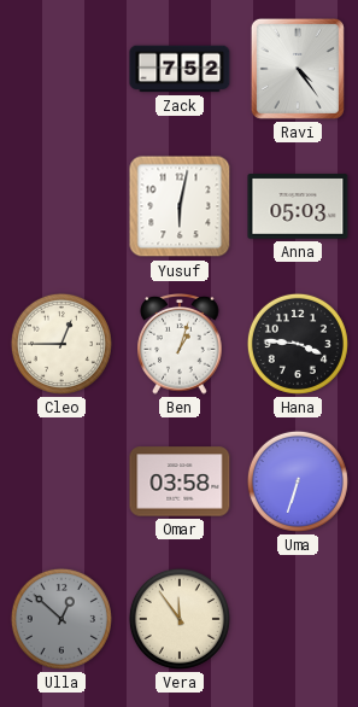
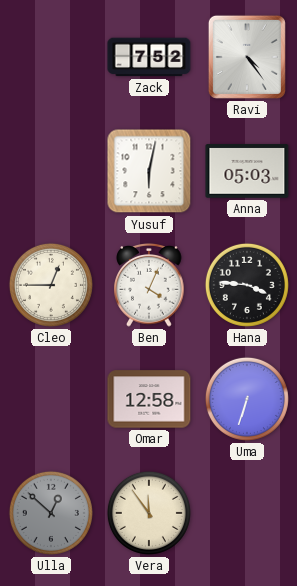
Ben: 1:03 -> 4:04 (149, 286)
Omar: 03:58 -> 12:58 (149, 399)
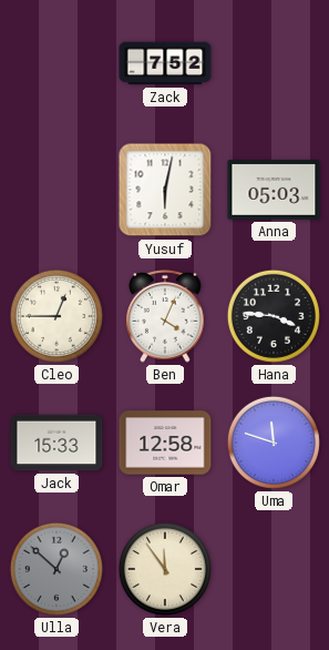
Ravi: 4:24 -> none (247, 57)
Jack: none -> 15:33 (56, 443)
Uma: 6:33 -> 11:48 (274, 443)
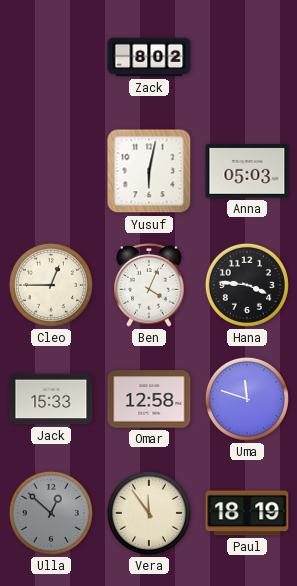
Zack: 7:52 -> 8:02 (149, 57)
Paul: none -> 18:19 (247, 513)
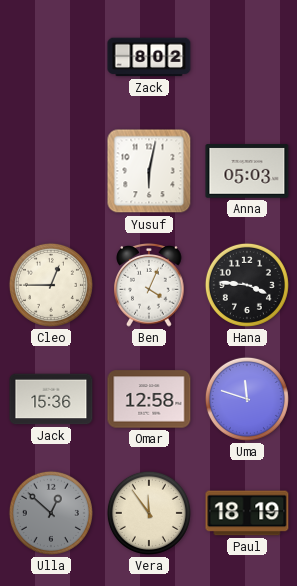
Jack: 15:33 -> 15:36 (51, 399)
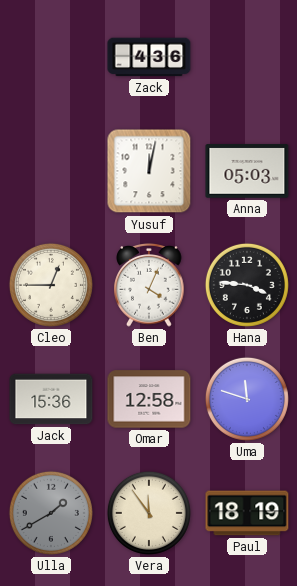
Zack: 8:02 -> 4:36 (149, 57)
Yusuf: 6:02 -> 12:02 (149, 171)
Ulla: 12:52 -> 1:40 (51, 513)
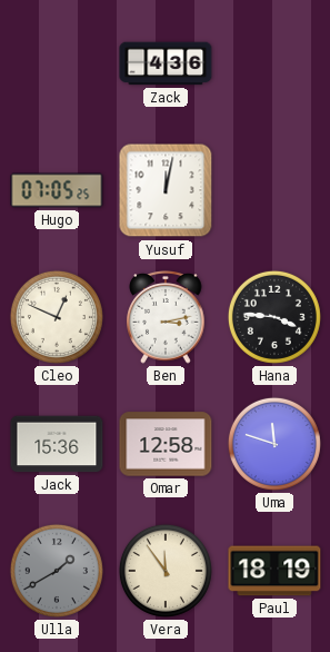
Hugo: none -> 07:05 (57, 190)
Anna: 05:03 -> none (247, 171)
Cleo: 12:45 -> 12:49 (57, 317)
Ben: 4:04 -> 3:13 (166, 318)
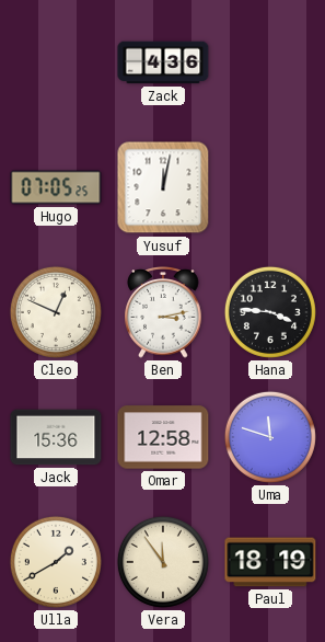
Ulla dial: grey -> cream (56, 562)
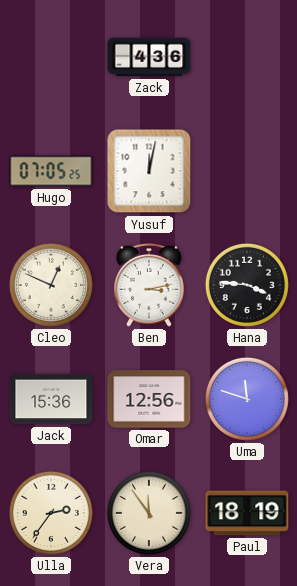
Omar: 12:58 -> 12:56 (149, 399)
Ulla: 1:40 -> 2:36 (51, 513)
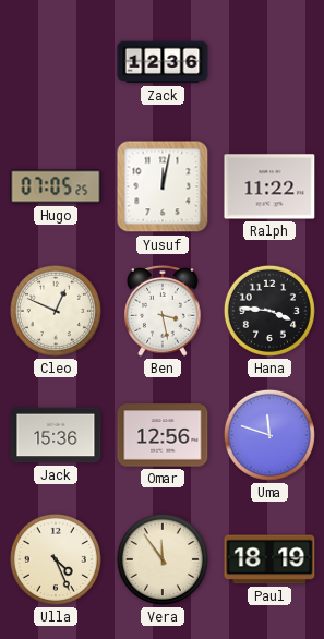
Zack: 4:36 -> 12:36 (163, 62)
Ralph: none -> 11:22 (269, 186)
Ben: 3:13 -> 3:28 (163, 312)
Ulla: 2:36 -> 4:26 (56, 559)
